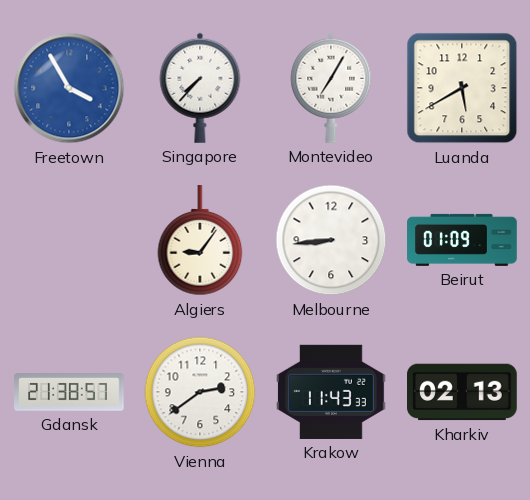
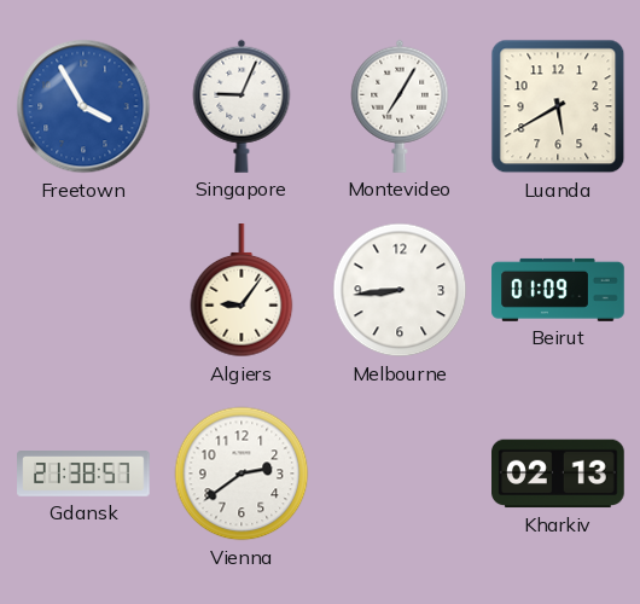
Singapore: 7:37 -> 9:04 (242, 106)
Krakow: 11:43 -> none (332, 392)
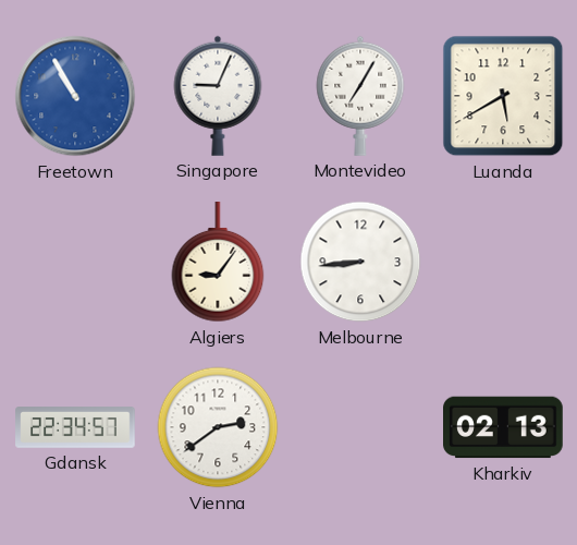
Freetown: 3:55 -> 10:55 (75, 96)
Beirut: 01:09 -> none (558, 290)
Gdansk: 21:38 -> 22:34 (75, 427)
